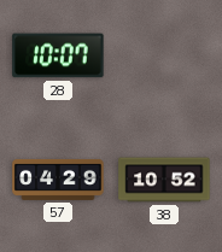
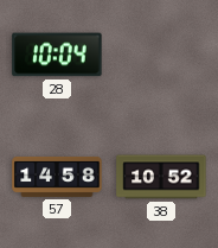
28: 10:07 -> 10:04 (57, 55)
57: 04:29 -> 14:58 (57, 177)
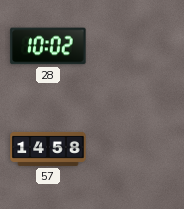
28: 10:04 -> 10:02 (48, 46)
38: 10:52 -> none (161, 177)
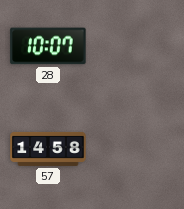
28: 10:02 -> 10:07 (48, 46)
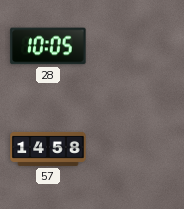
28: 10:07 -> 10:05 (48, 46)
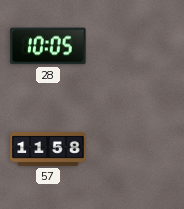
57: 14:58 -> 11:58 (48, 149)
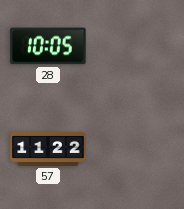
57: 11:58 -> 11:22 (48, 149)
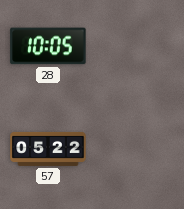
57: 11:22 -> 05:22 (48, 149)
